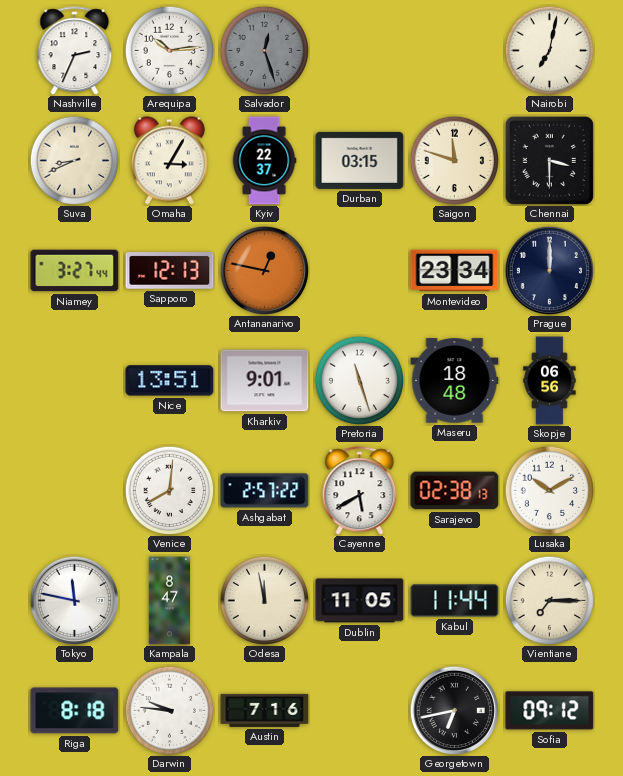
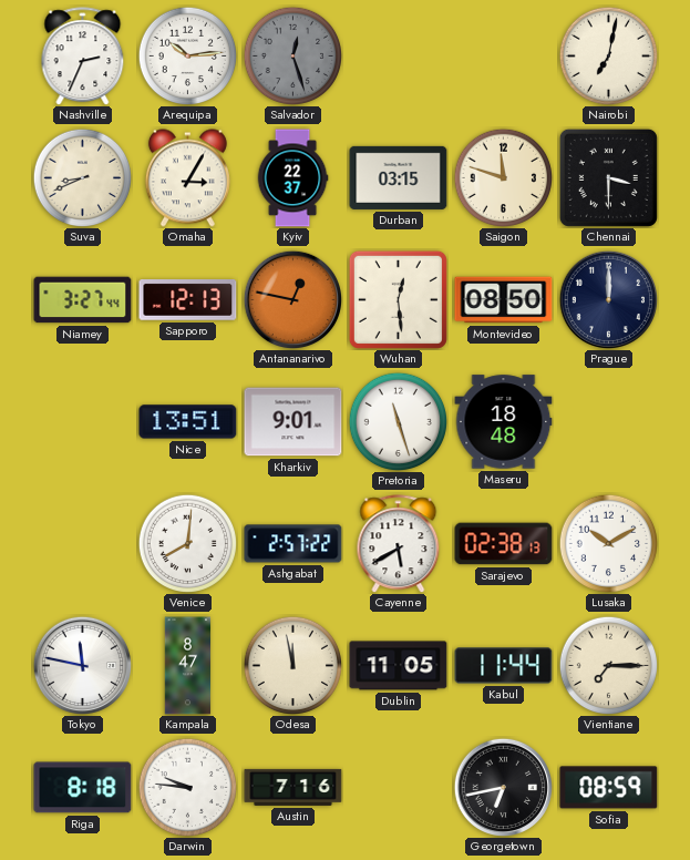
Wuhan: none -> 12:29 (398, 299)
Montevideo: 23:34 -> 08:50 (504, 300)
Skopje: 06:56 -> none (550, 381)
Sofia: 09:12 -> 08:59 (609, 788)
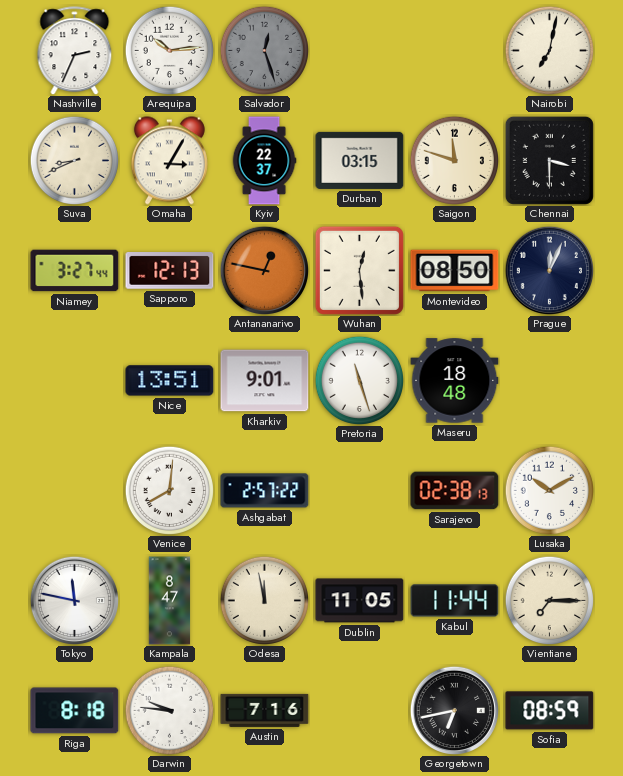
Prague: 12:00 -> 12:04 (549, 270)
Cayenne: 5:40 -> none (399, 544)
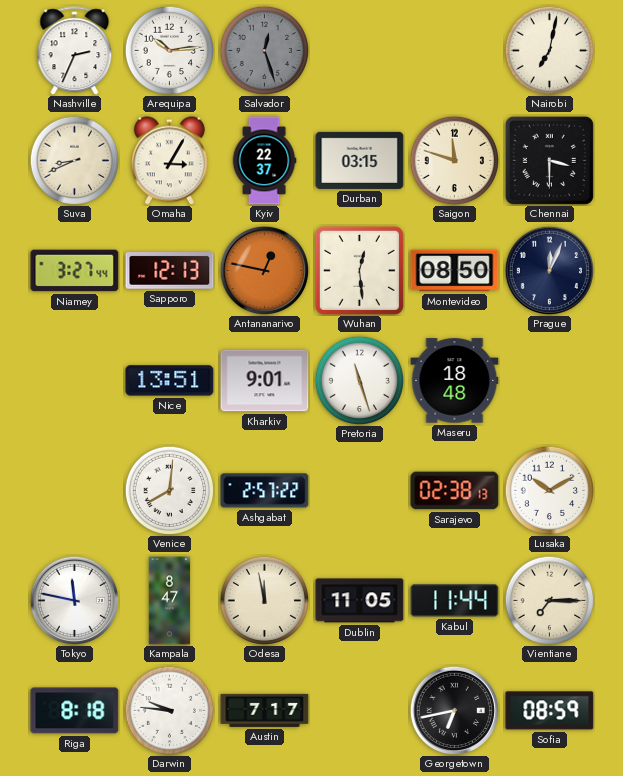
Austin: 7:16 -> 7:17 (265, 710)
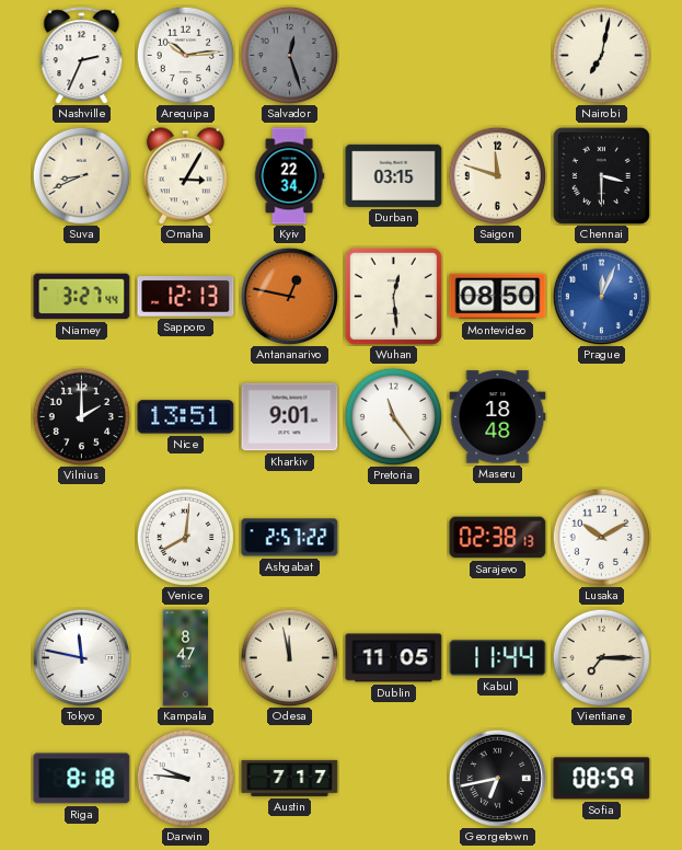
Kyiv: 22:37 -> 22:34 (289, 176)
Prague dial: navy -> blue (601, 296)
Vilnius: none -> 2:00 (81, 416)
Pretoria: 11:27 -> 11:24 (393, 416)
